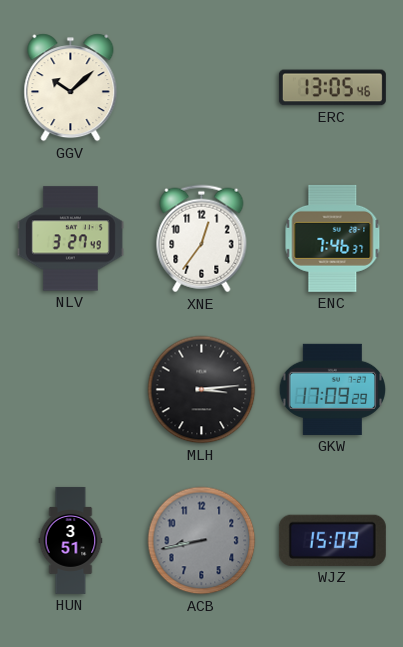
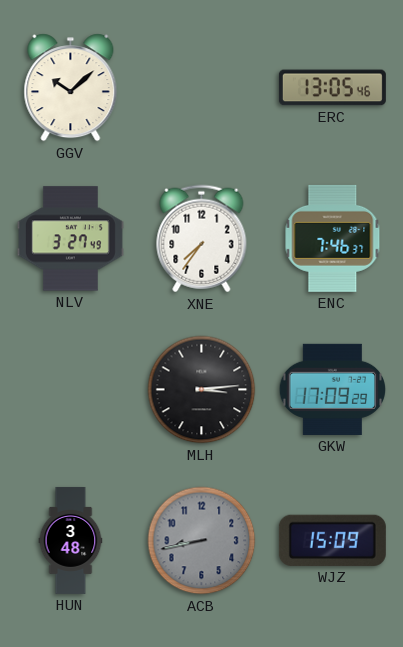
XNE: 12:36 -> 7:36 (202, 239)
HUN: 3:51 -> 3:48 (71, 540)
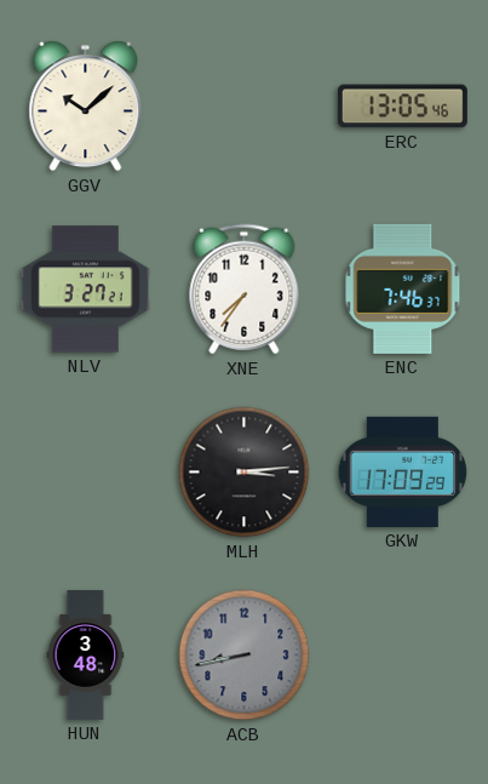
NLV: 3:27:49 -> 3:27:21 (85, 290)
WJZ: 15:09 -> none (332, 540)
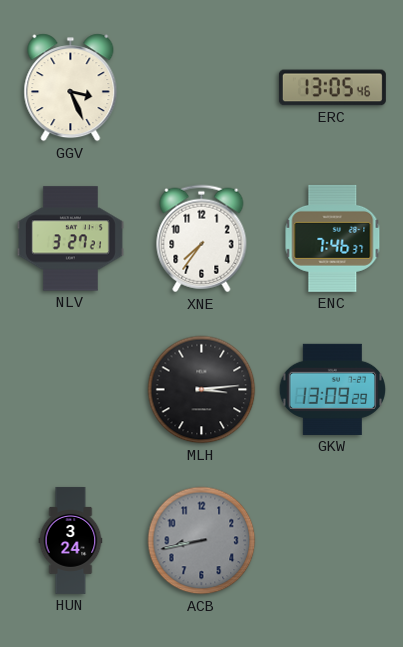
GGV: 10:08 -> 3:26 (71, 88)
GKW: 17:09 -> 13:09 (333, 389)
HUN: 3:48 -> 3:24 (71, 540)
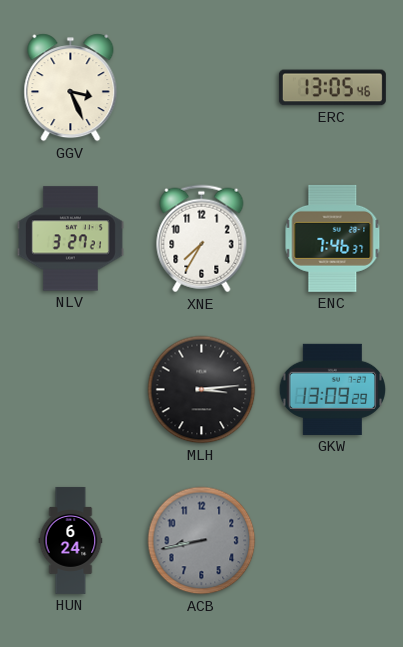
XNE: 7:36 -> 7:35 (202, 239)
HUN: 3:24 -> 6:24 (71, 540)
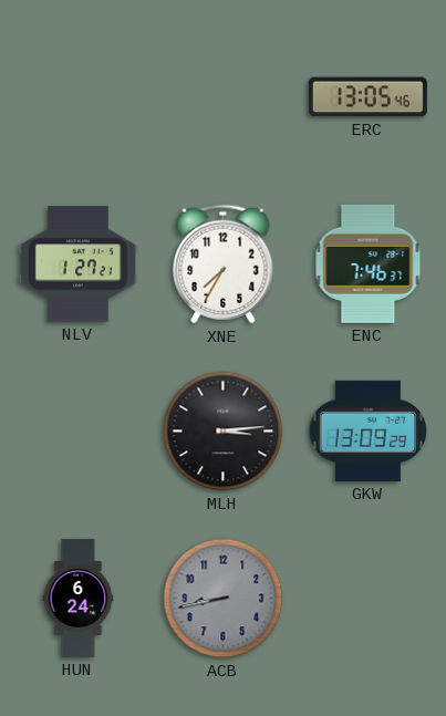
GGV: 3:26 -> none (71, 88)
NLV: 3:27 -> 1:27 (77, 264)
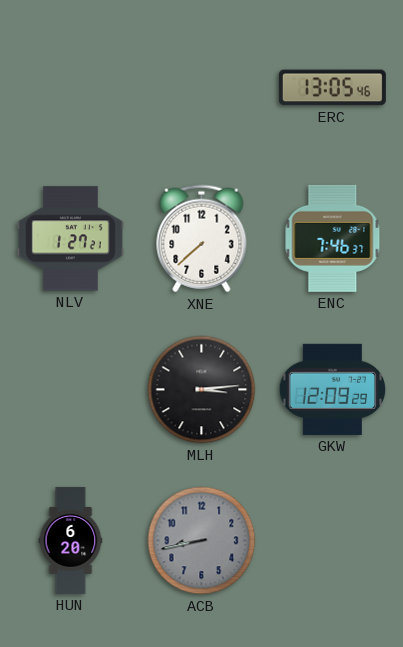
XNE: 7:35 -> 7:38 (202, 239)
GKW: 13:09 -> 12:09 (333, 389)
HUN: 6:24 -> 6:20 (71, 540)
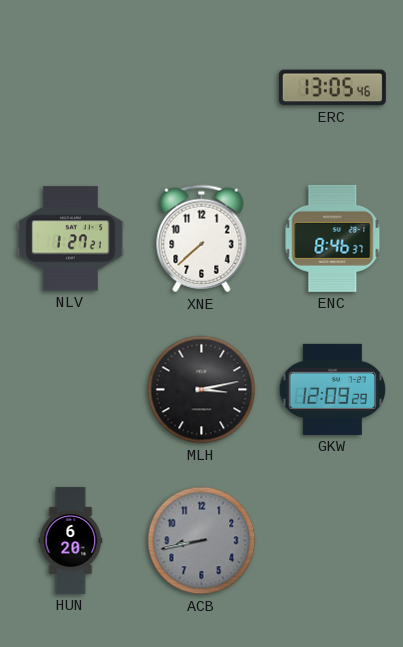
ENC: 7:46 -> 8:46 (333, 238)
MLH: 3:14 -> 3:13 (202, 390)
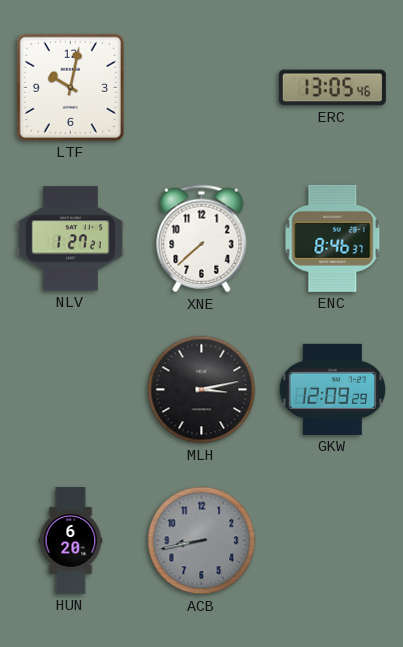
LTF: none -> 10:02 (70, 87)
